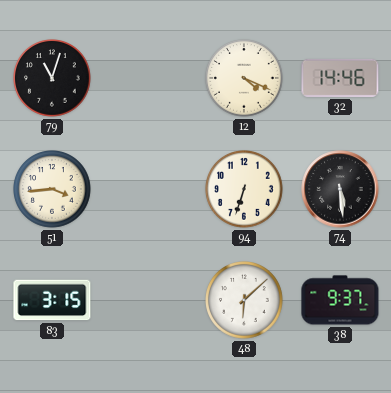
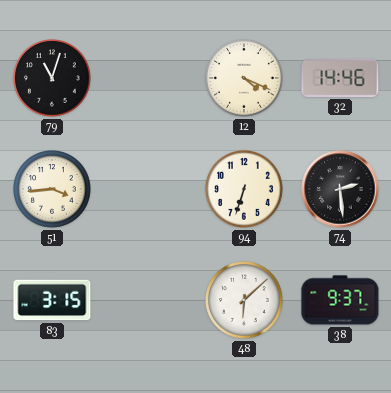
74: 5:29 -> 2:29 (340, 189)
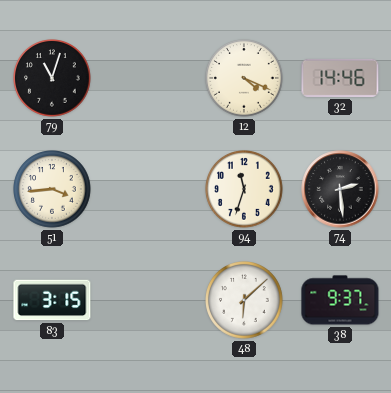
94: 6:33 -> 11:33 (245, 190)
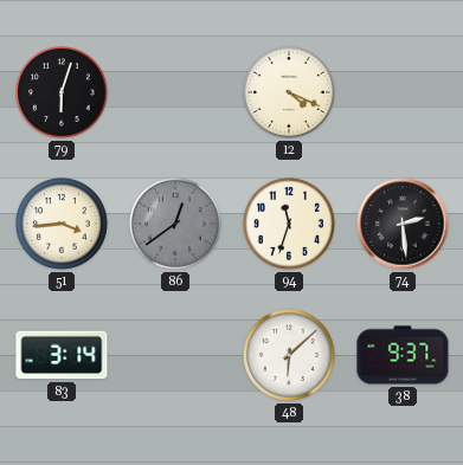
79: 11:03 -> 6:03 (63, 93)
32: 14:46 -> none (340, 78)
86: none -> 12:39 (176, 225)
83: 3:15 -> 3:14 (62, 355)
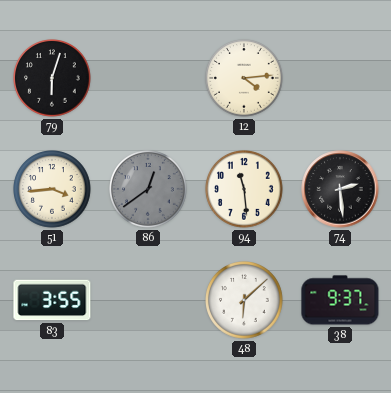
12: 4:19 -> 4:14 (245, 79)
94: 11:33 -> 11:29 (245, 190)
83: 3:14 -> 3:55 (52, 300)
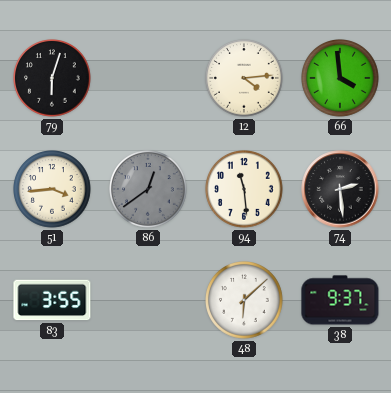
66: none -> 3:59 (341, 79)
